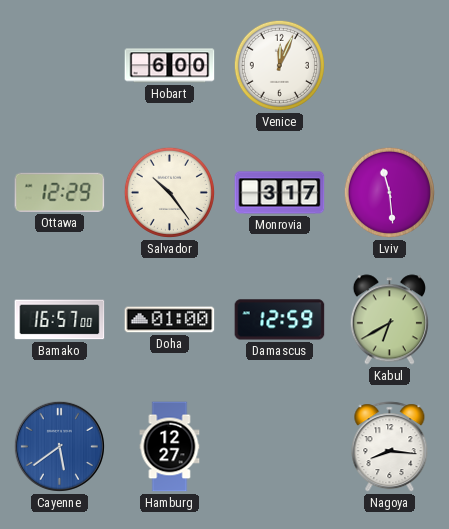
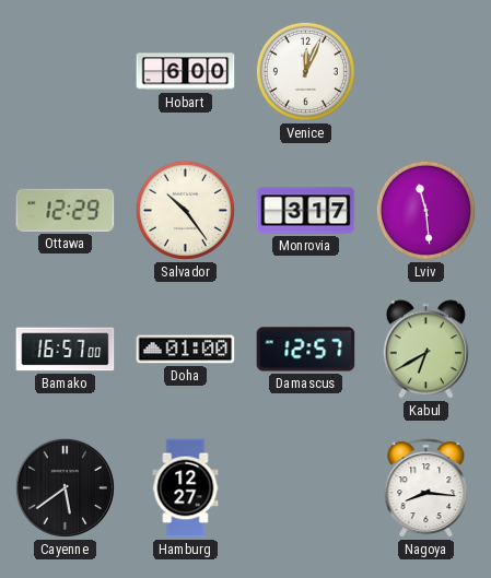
Damascus: 12:59 -> 12:57 (306, 350)
Cayenne dial: blue -> black (65, 487)
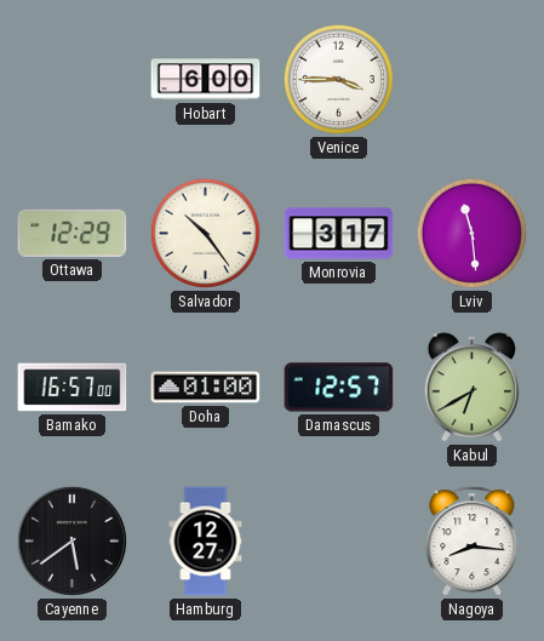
Venice: 12:04 -> 3:45 (338, 79)
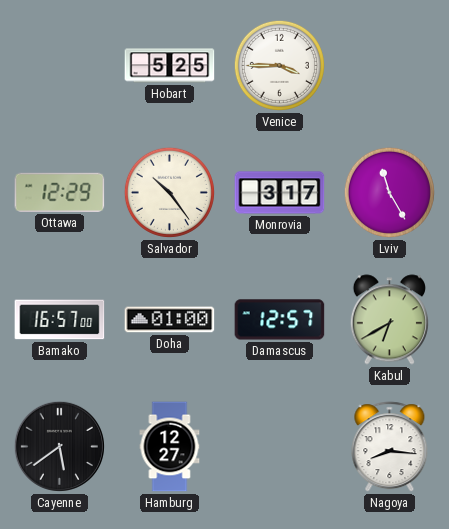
Hobart: 6:00 -> 5:25 (170, 66)
Lviv: 11:29 -> 11:25 (389, 192)
